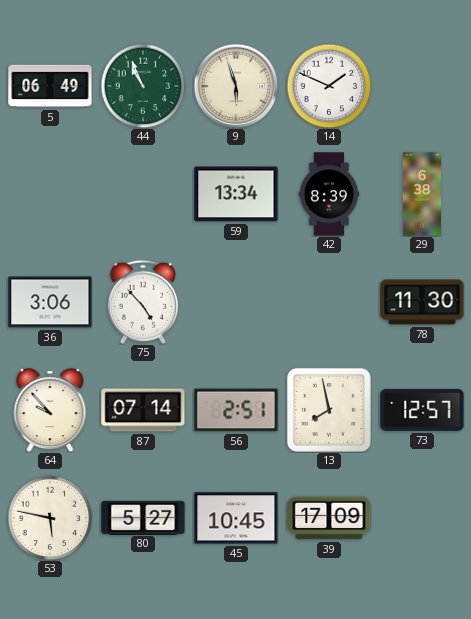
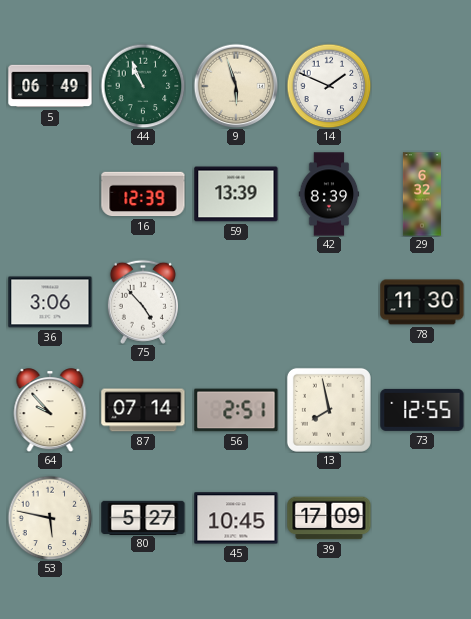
16: none -> 12:39 (143, 194)
59: 13:34 -> 13:39 (236, 194)
29: 6:38 -> 6:32 (422, 194)
73: 12:57 -> 12:55 (422, 410)
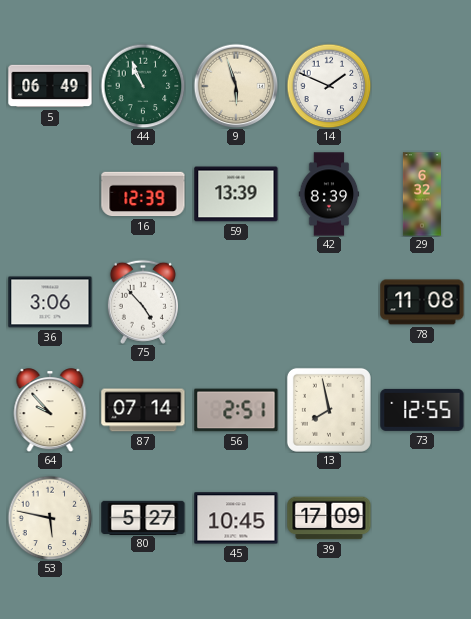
78: 11:30 -> 11:08 (422, 302)
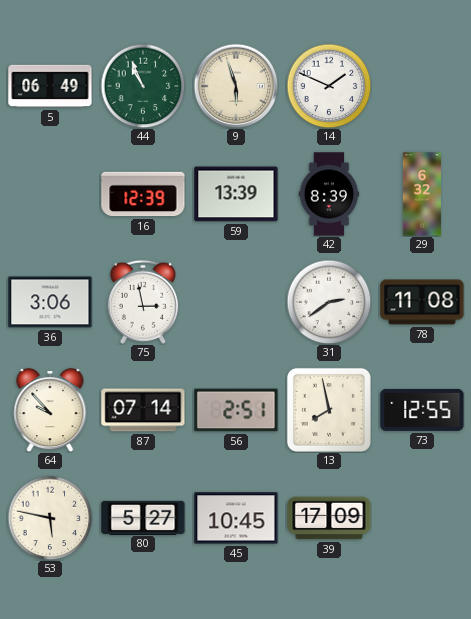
75: 4:53 -> 2:58 (143, 302)
31: none -> 2:39 (329, 302)
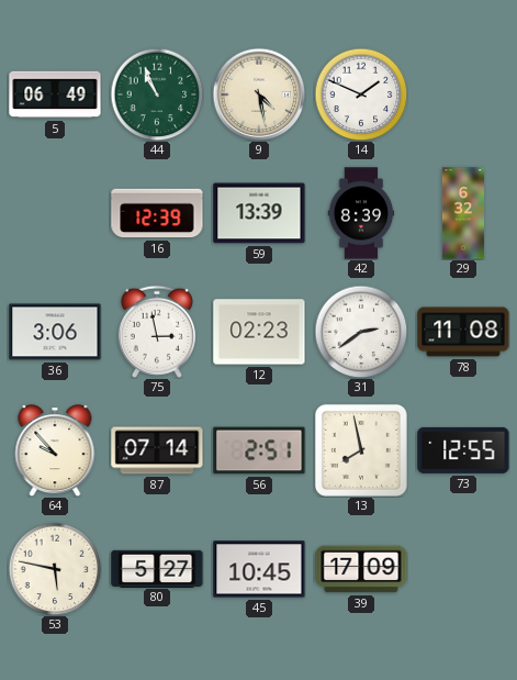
9: 5:57 -> 4:28 (259, 94)
12: none -> 02:23 (259, 332)
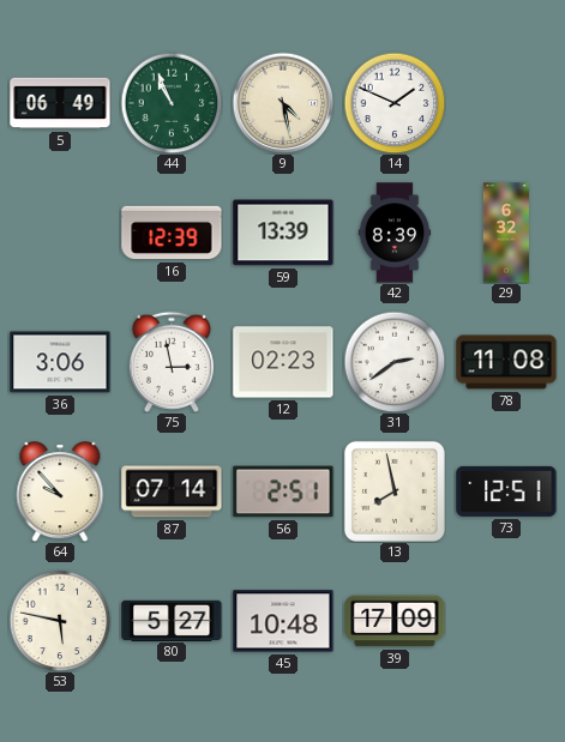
73: 12:55 -> 12:51 (506, 491)
45: 10:45 -> 10:48 (283, 621)
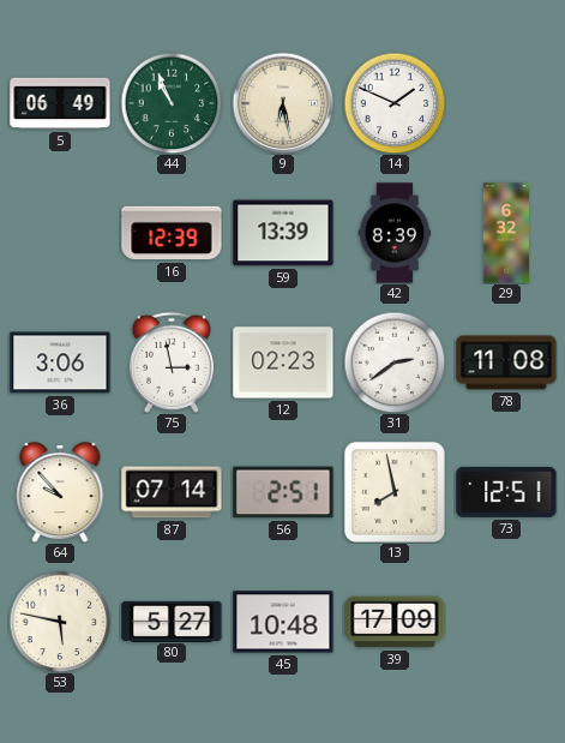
9: 4:28 -> 6:28 (283, 103)
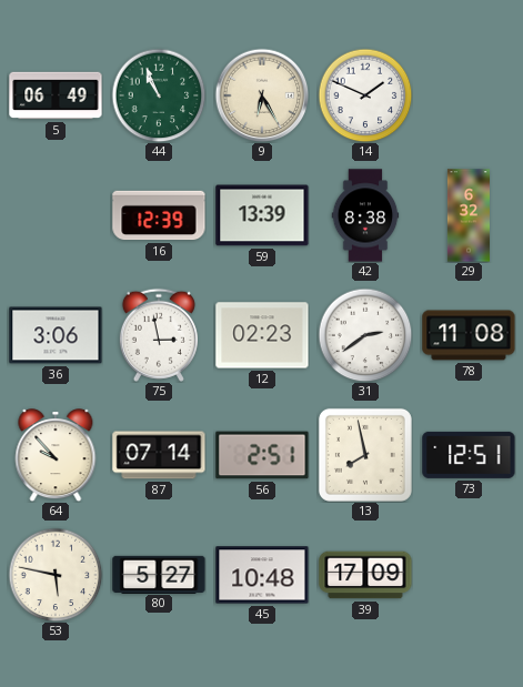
9: 6:28 -> 6:25 (262, 95)
42: 8:39 -> 8:38 (365, 215)
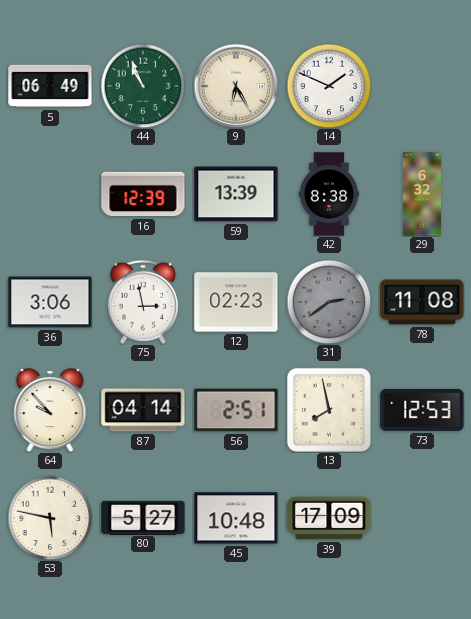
31 dial: white -> grey (329, 302)
87: 07:14 -> 04:14 (143, 410)
73: 12:51 -> 12:53 (422, 410)
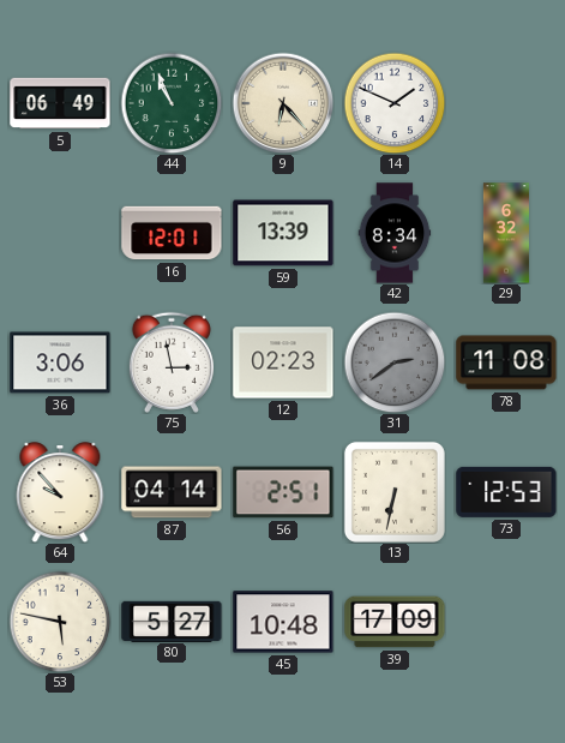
9: 6:25 -> 6:23 (283, 103)
16: 12:39 -> 12:01 (172, 233)
42: 8:38 -> 8:34 (395, 233)
13: 7:58 -> 6:32 (395, 492)
